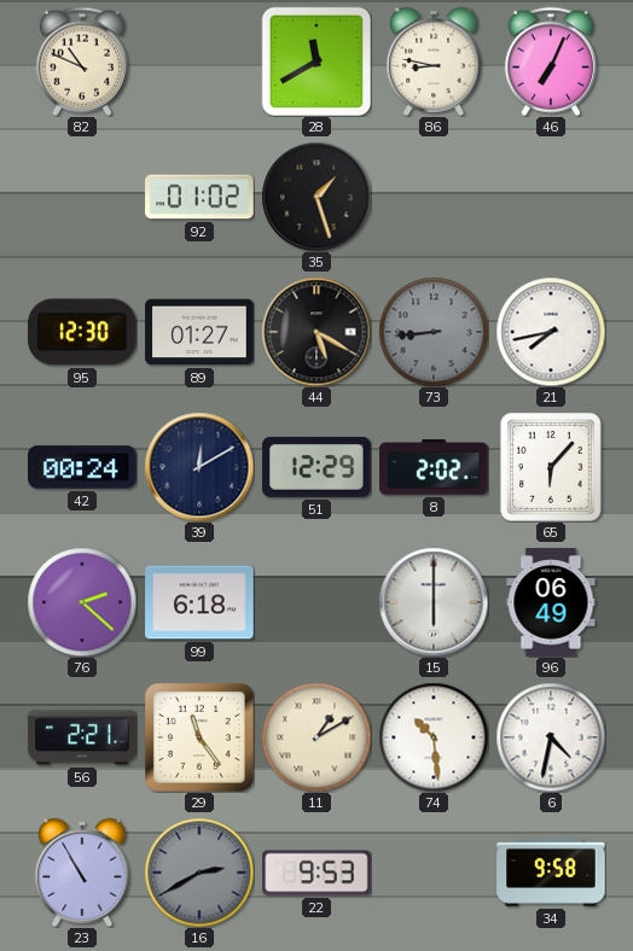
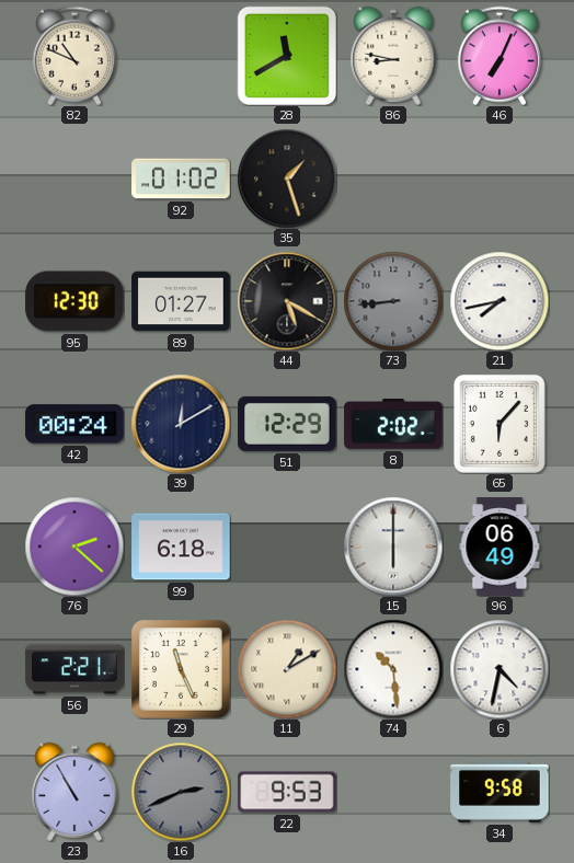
29: 11:24 -> 11:26 (182, 670)
16: 2:40 -> 2:41 (181, 792)
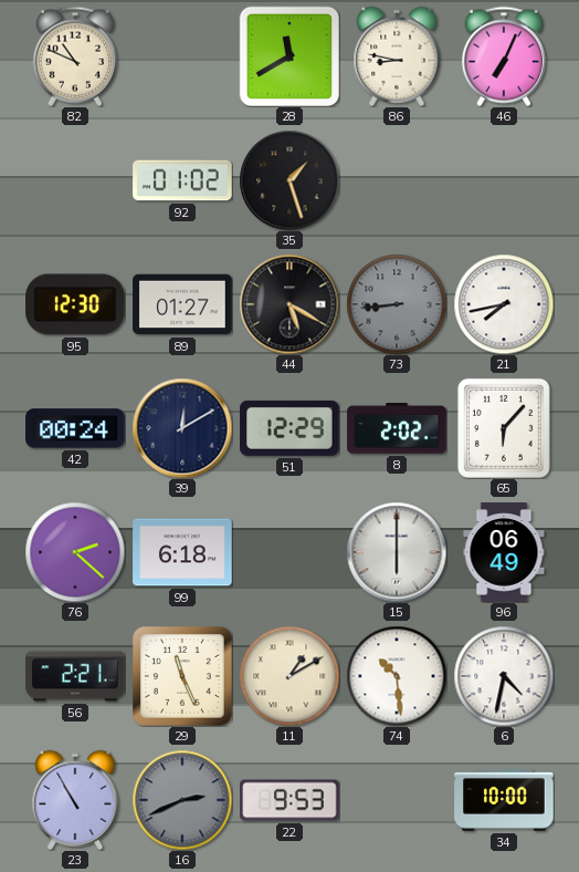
34: 9:58 -> 10:00 (504, 800)
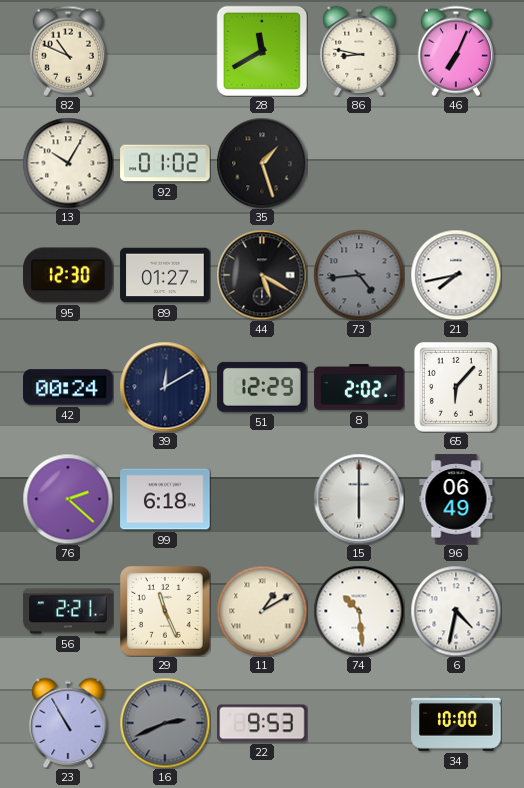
13: none -> 10:05 (68, 163)
73: 8:44 -> 4:44 (359, 275)
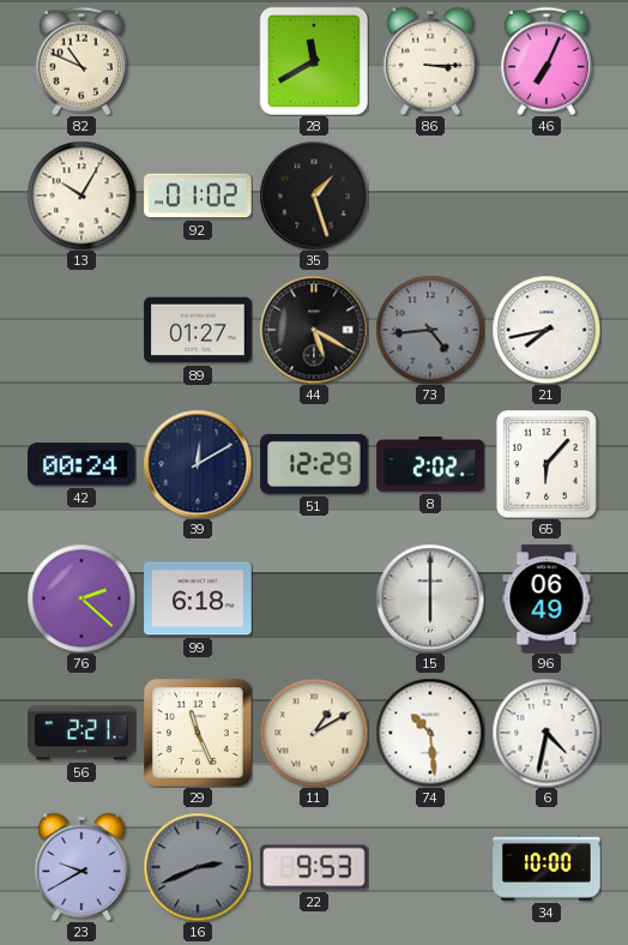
86: 8:47 -> 3:15 (430, 60)
95: 12:30 -> none (68, 275)
23: 10:55 -> 9:40 (81, 866)
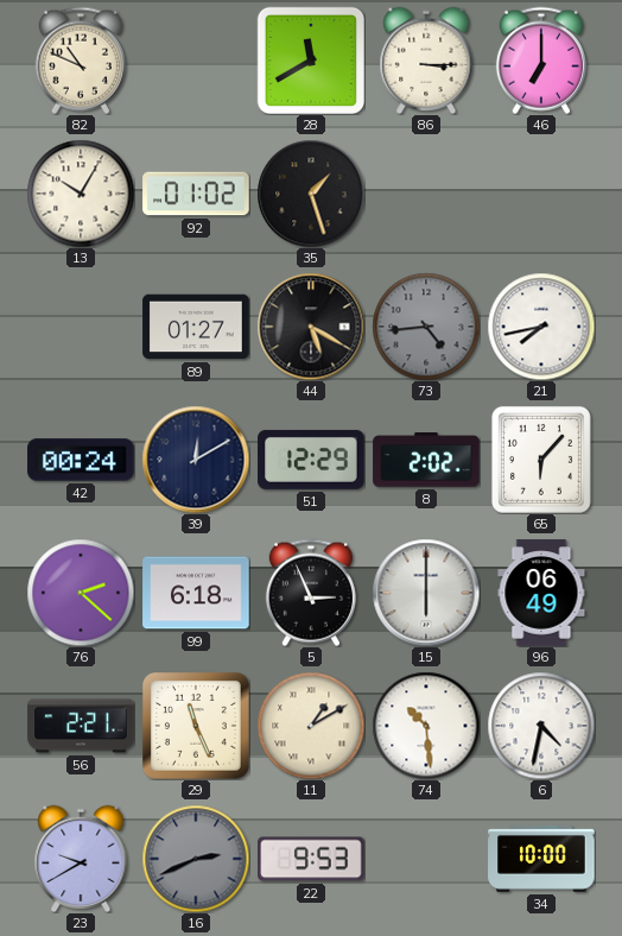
46: 7:04 -> 7:00 (541, 61)
5: none -> 2:56 (311, 593)
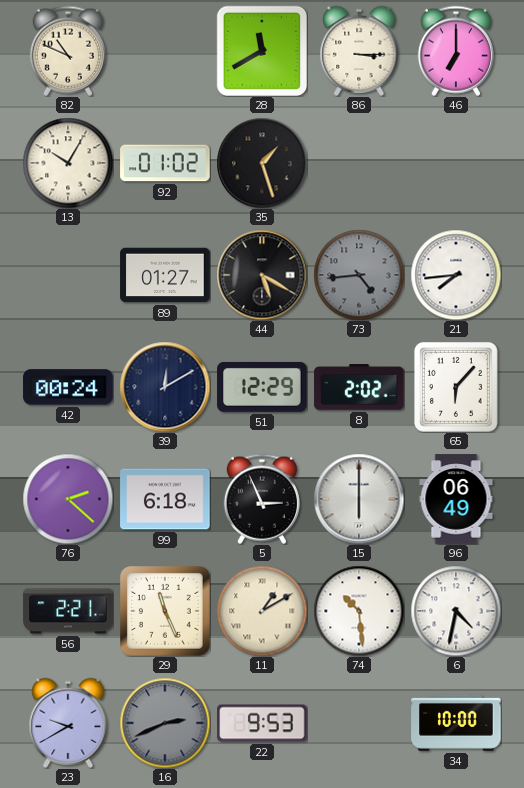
21: 7:43 -> 7:44 (456, 275)
